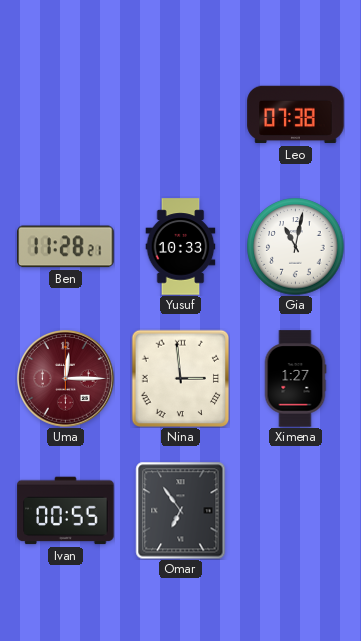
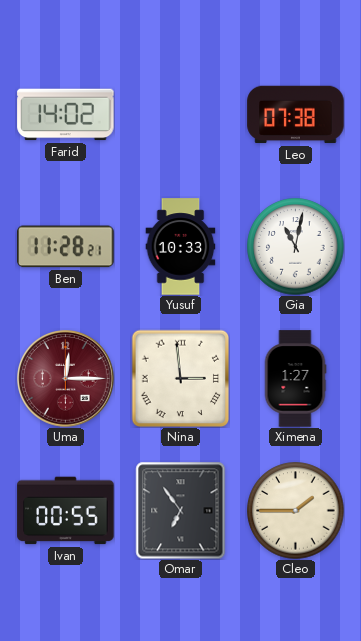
Farid: none -> 14:02 (66, 115)
Cleo: none -> 1:45 (296, 511)
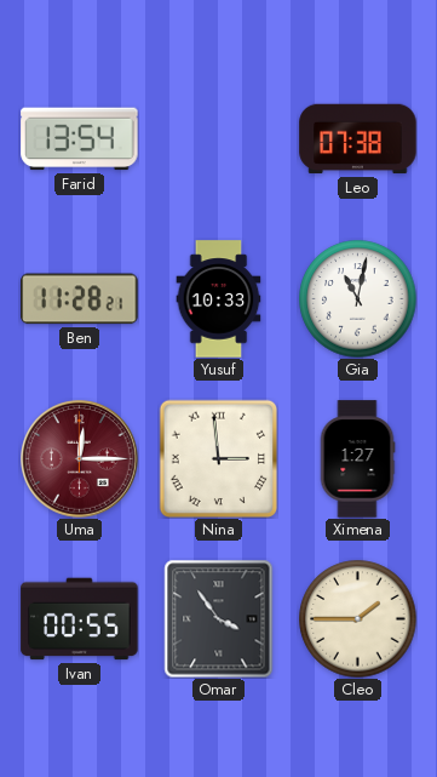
Farid: 14:02 -> 13:54 (80, 139)
Omar: 6:54 -> 3:54 (219, 618)
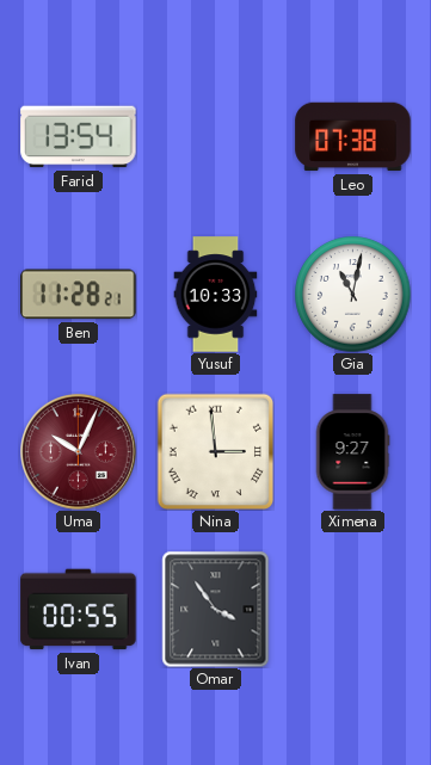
Uma: 12:15 -> 10:04 (79, 452)
Ximena: 1:27 -> 9:27 (352, 452)
Cleo: 1:45 -> none (358, 619)
